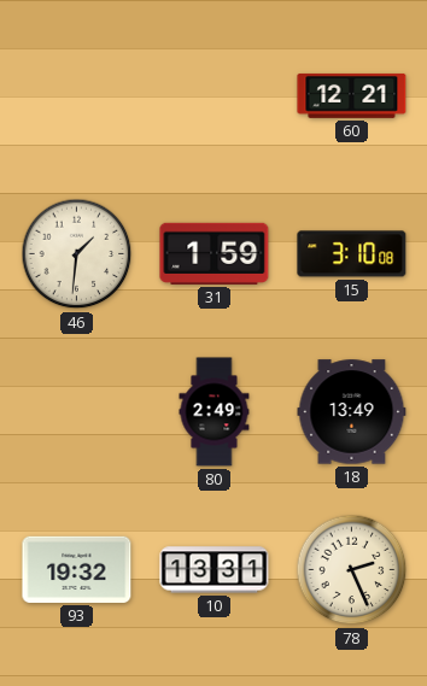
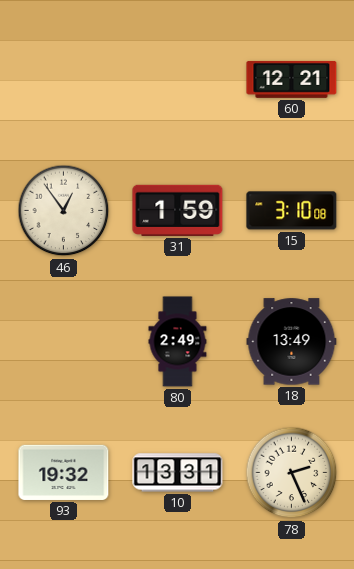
46: 1:31 -> 12:54 (64, 211)
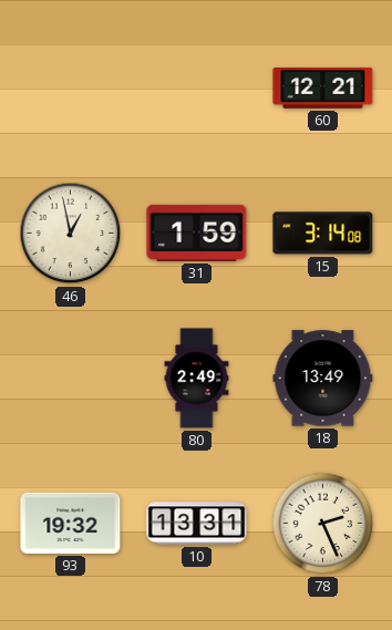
46: 12:54 -> 12:58 (71, 234)
15: 3:10 -> 3:14 (323, 234)
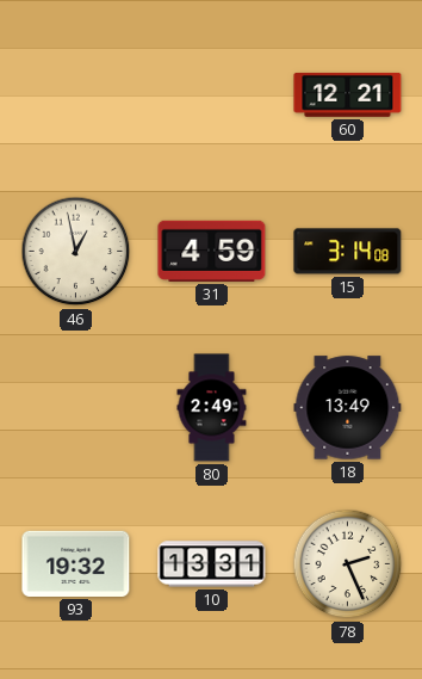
31: 1:59 -> 4:59 (212, 251)
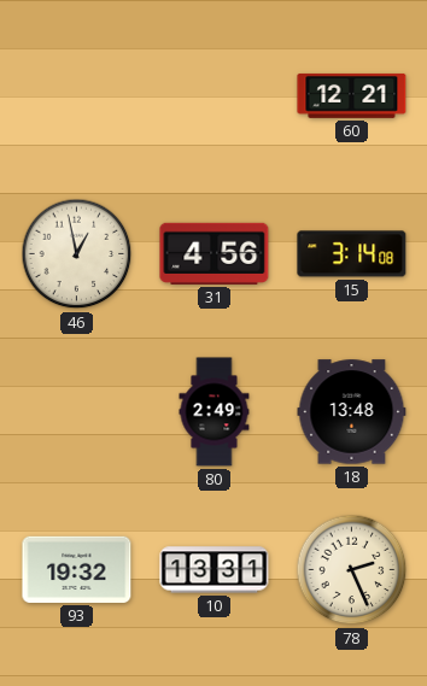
31: 4:59 -> 4:56 (215, 253)
18: 13:49 -> 13:48 (352, 412)
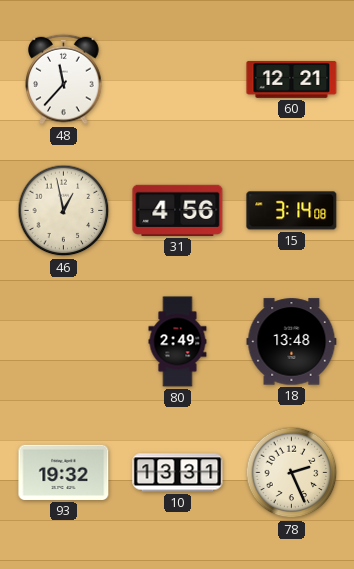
48: none -> 11:37 (64, 79)
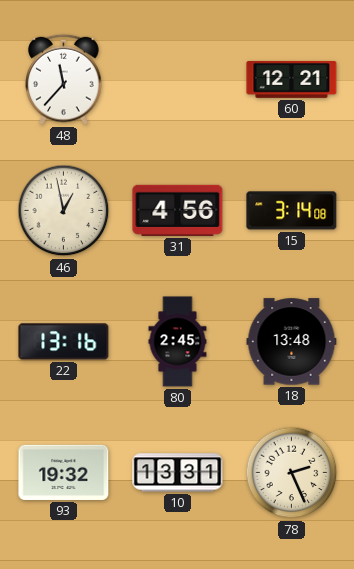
22: none -> 13:16 (64, 342)
80: 2:49 -> 2:45 (178, 342)
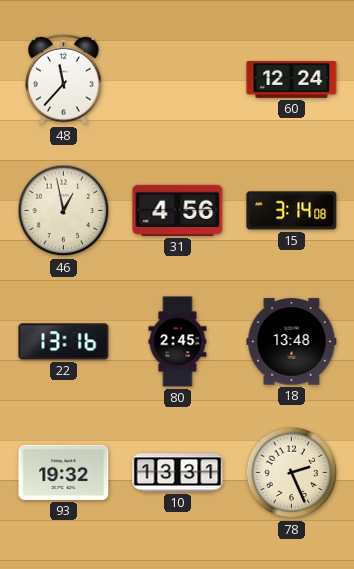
60: 12:21 -> 12:24 (292, 79)
